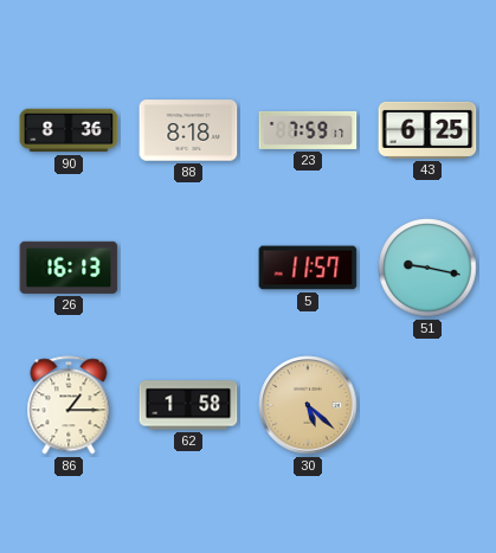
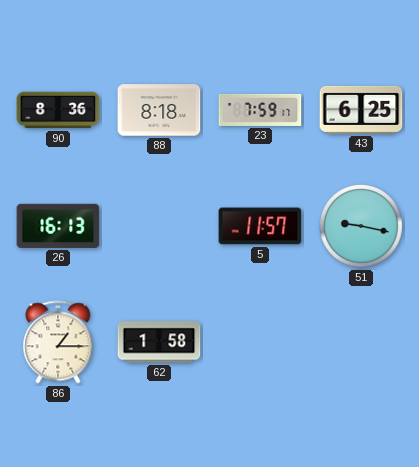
30: 5:22 -> none (308, 405)
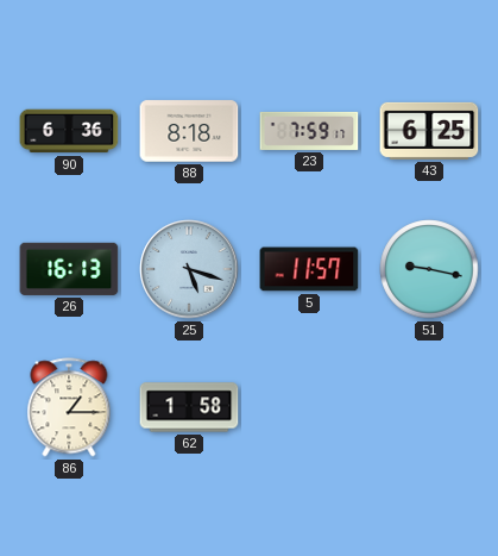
90: 8:36 -> 6:36 (69, 131)
25: none -> 5:18 (189, 269)
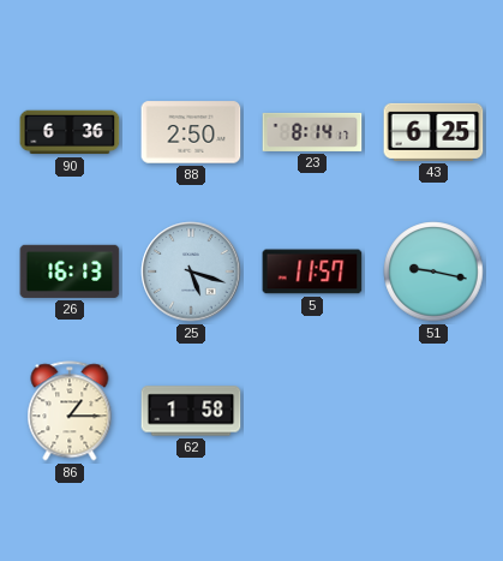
88: 8:18 -> 2:50 (191, 132)
23: 7:59 -> 8:14 (312, 132)
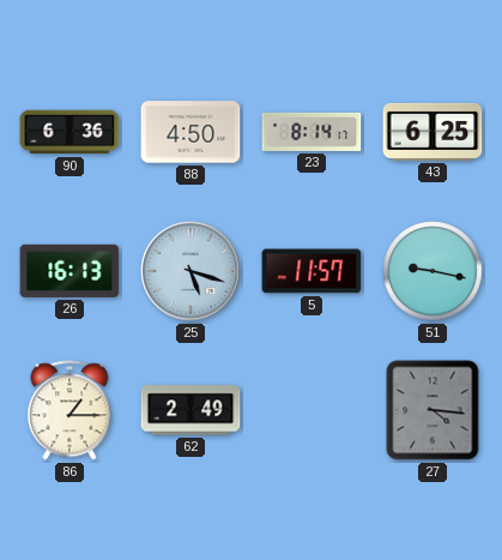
88: 2:50 -> 4:50 (190, 132)
62: 1:58 -> 2:49 (190, 410)
27: none -> 4:16 (433, 410)
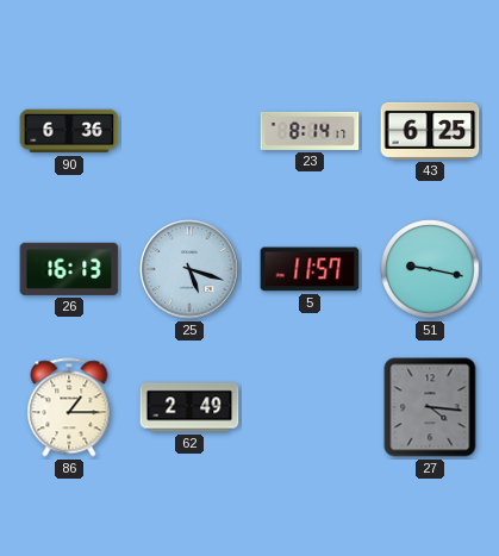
88: 4:50 -> none (190, 132)
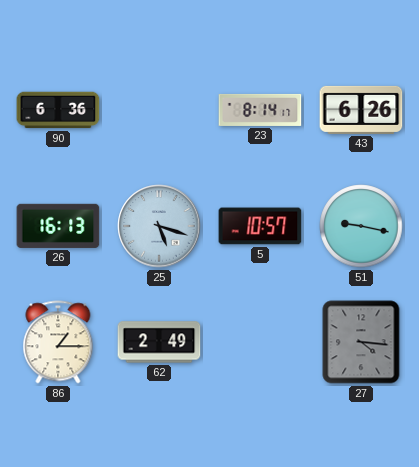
43: 6:25 -> 6:26 (361, 110)
5: 11:57 -> 10:57 (260, 226)
